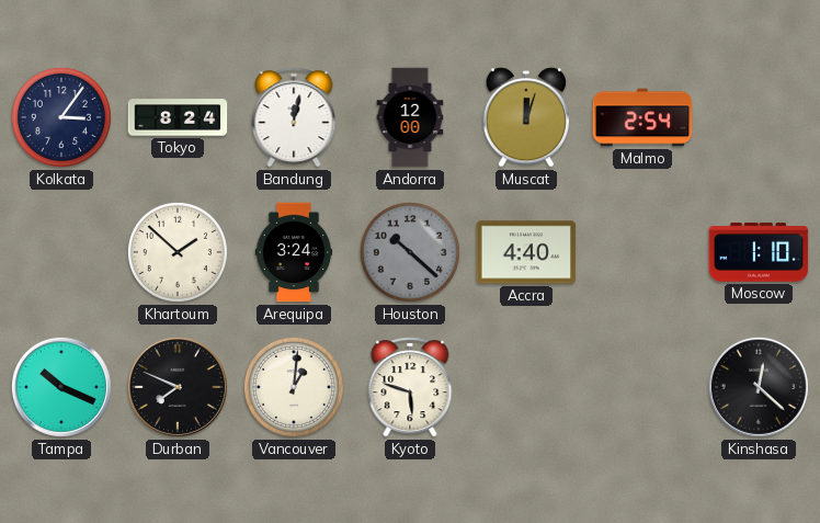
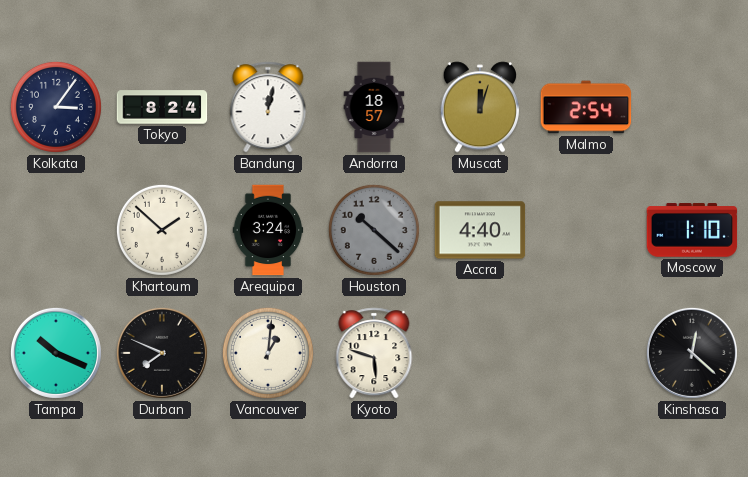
Andorra: 12:00 -> 18:57 (374, 107)
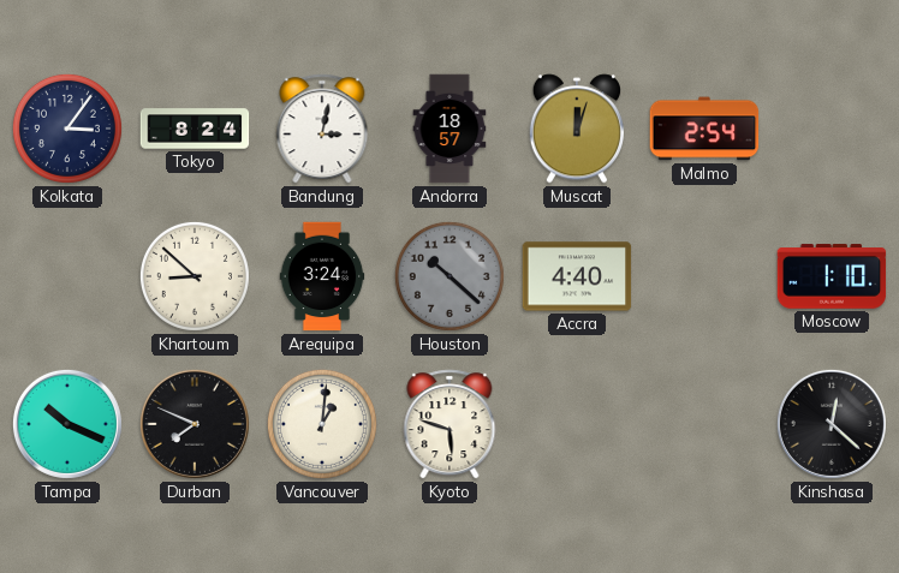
Bandung: 12:02 -> 3:02 (322, 129)
Khartoum: 1:52 -> 8:52 (195, 276)
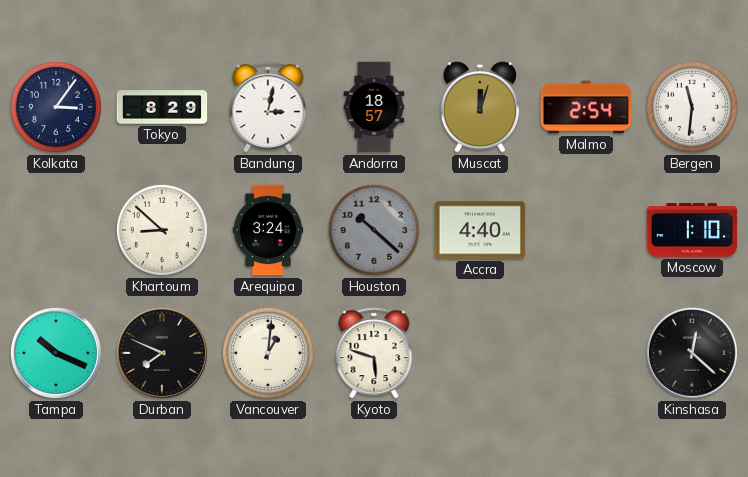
Tokyo: 8:24 -> 8:29 (162, 107)
Bergen: none -> 11:31 (692, 107)
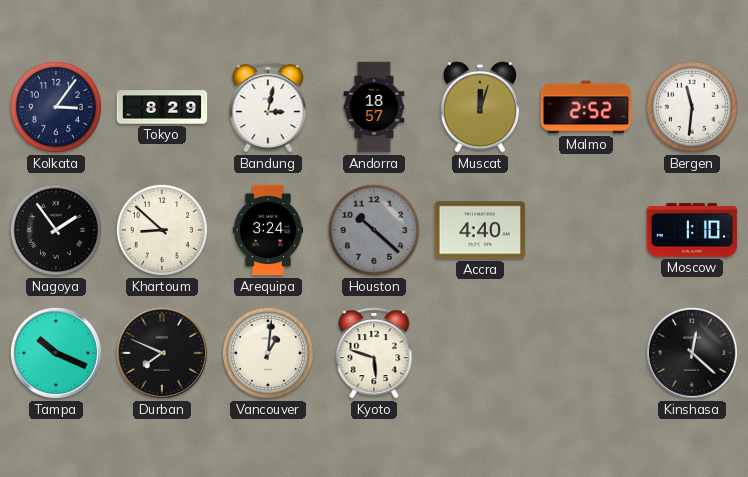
Malmo: 2:54 -> 2:52 (586, 107)
Nagoya: none -> 1:54 (56, 230)
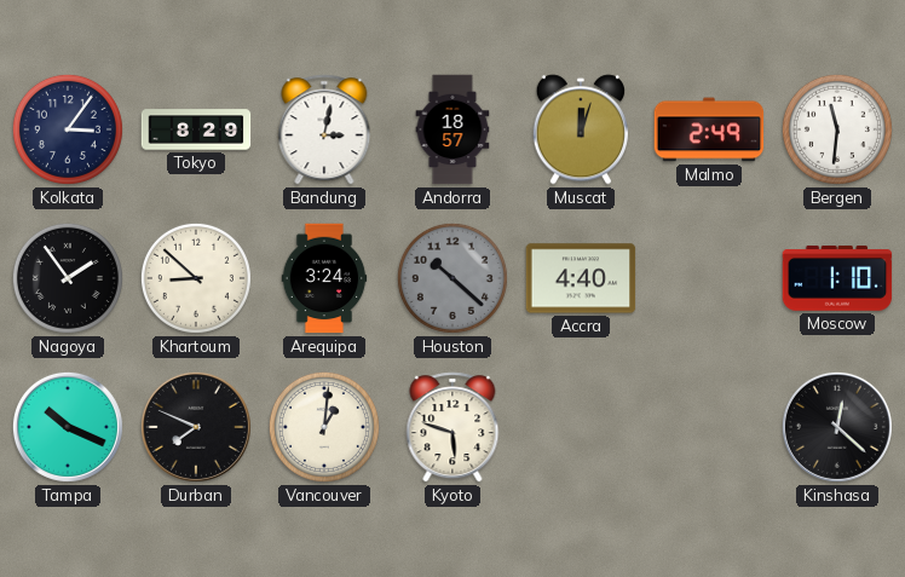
Malmo: 2:52 -> 2:49 (709, 129)
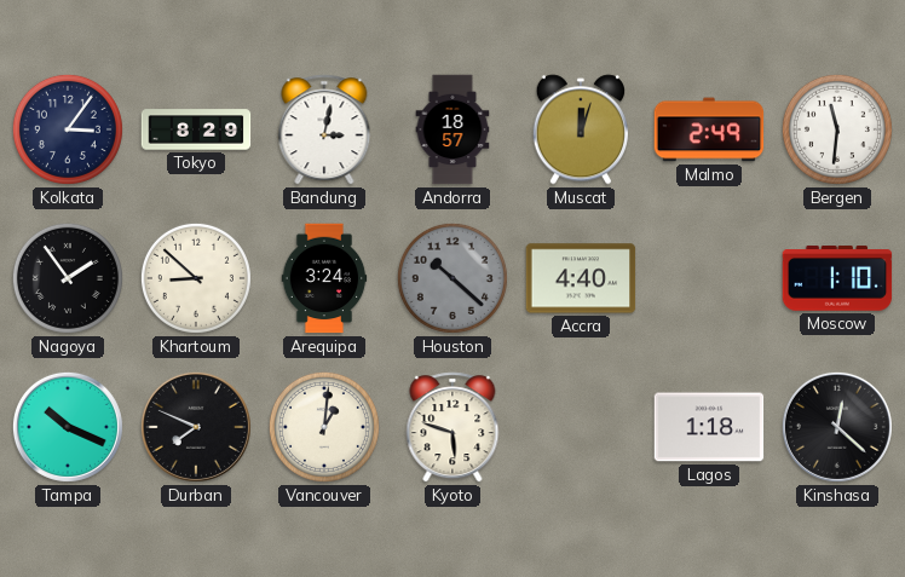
Lagos: none -> 1:18 (709, 427)
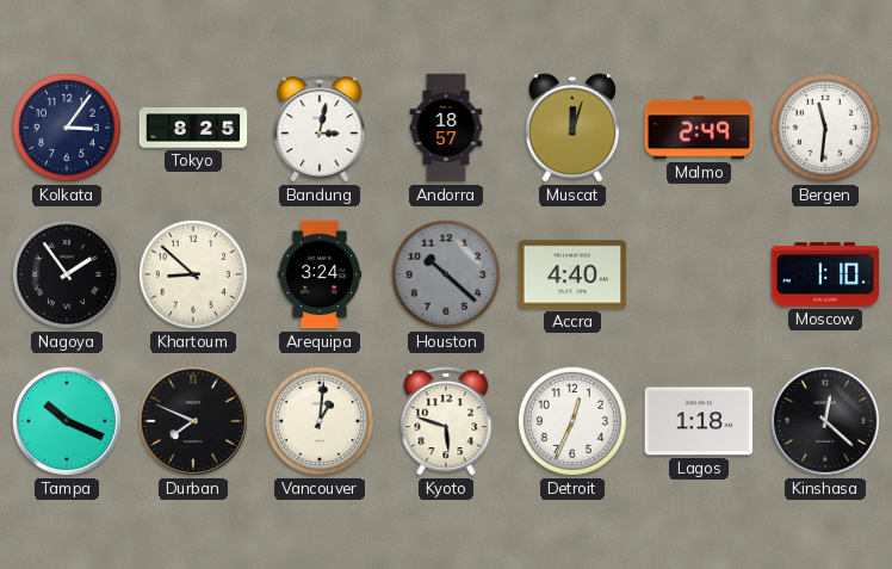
Tokyo: 8:29 -> 8:25 (193, 128)
Detroit: none -> 12:34 (572, 421)
